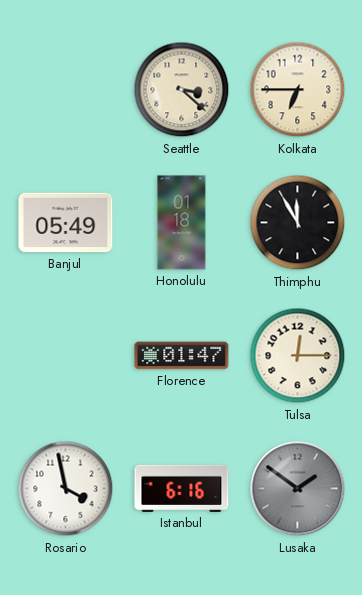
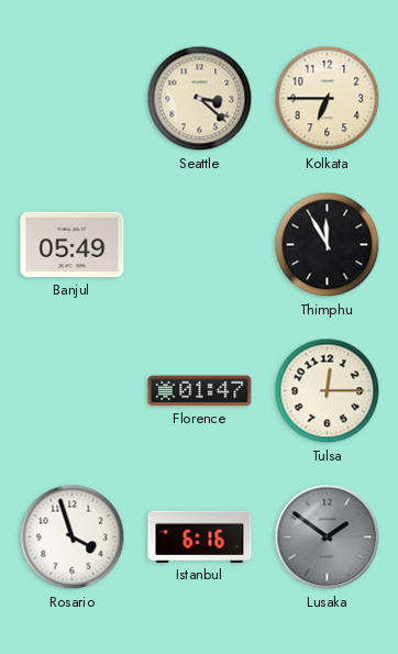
Honolulu: 01:18 -> none (182, 223)
Rosario: 3:58 -> 3:57 (73, 537)
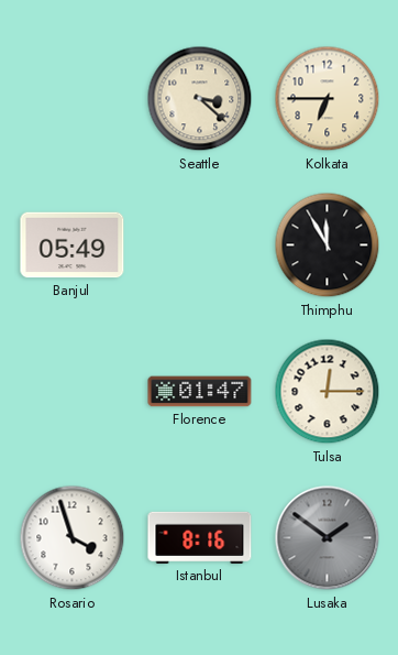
Istanbul: 6:16 -> 8:16 (200, 537)
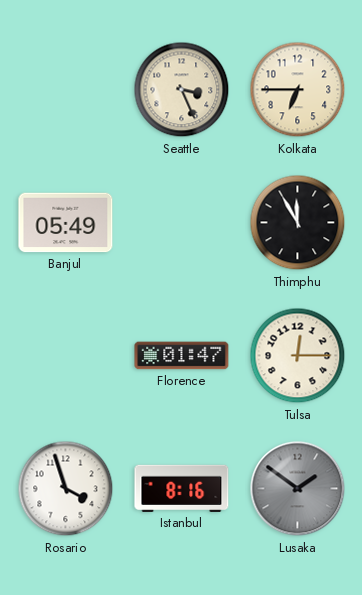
Seattle: 3:22 -> 3:26 (182, 90)
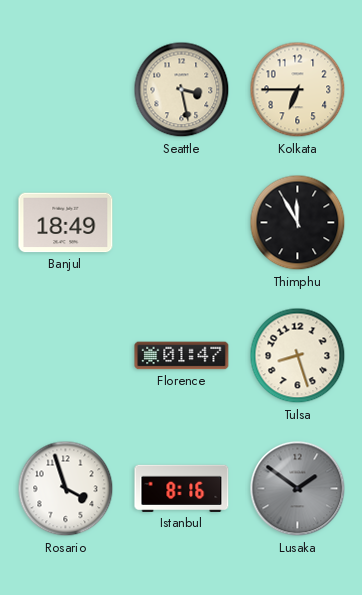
Seattle: 3:26 -> 3:28 (182, 90)
Banjul: 05:49 -> 18:49 (66, 223)
Tulsa: 12:15 -> 8:27 (298, 356)
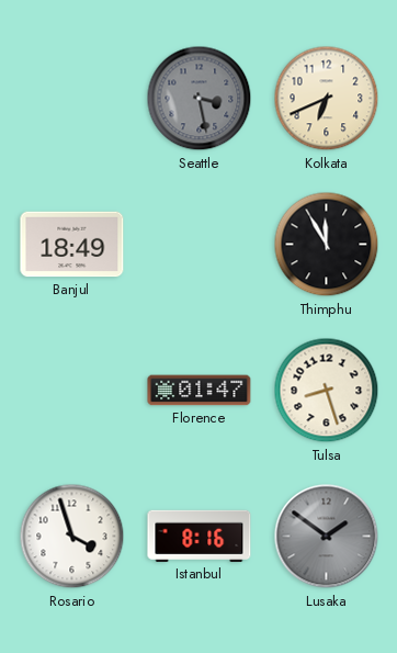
Seattle dial: cream -> grey (200, 99)
Kolkata: 6:45 -> 6:41 (327, 99)
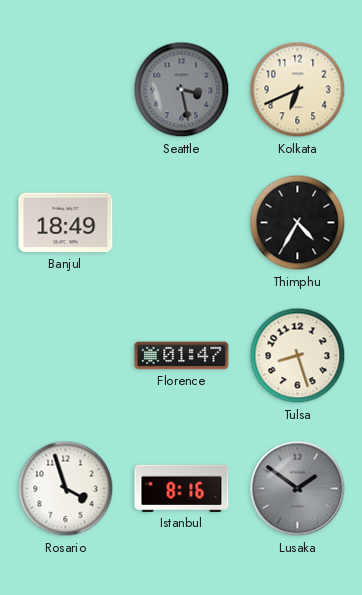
Thimphu: 11:55 -> 4:35 (298, 223)
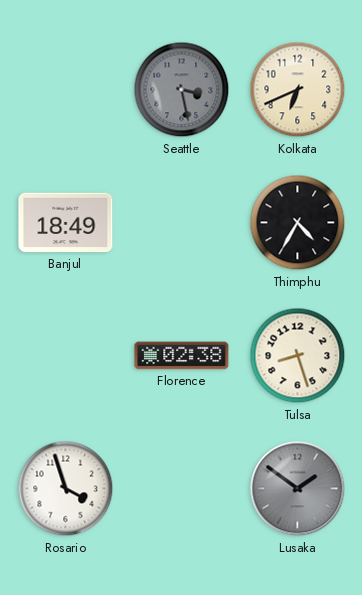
Florence: 01:47 -> 02:38 (182, 356)
Istanbul: 8:16 -> none (182, 488)
